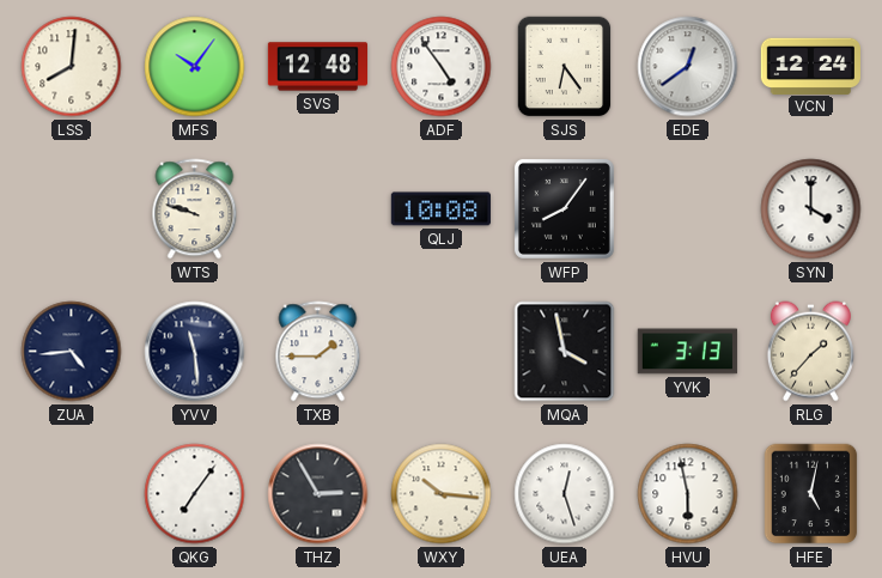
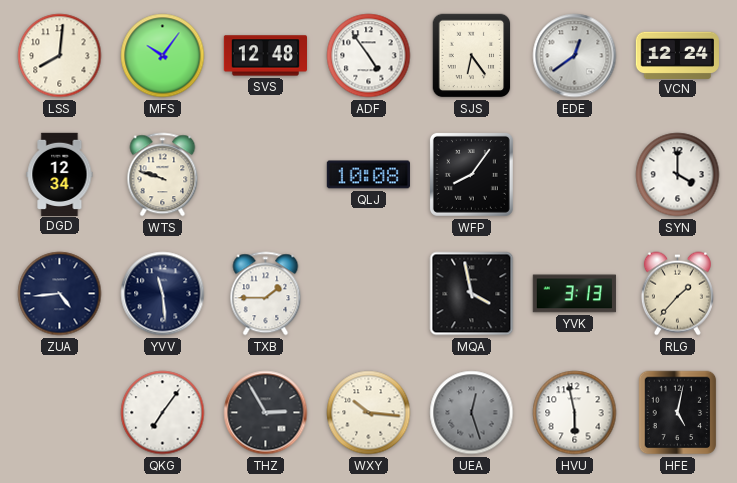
DGD: none -> 12:34 (60, 174)
UEA dial: white -> grey (472, 413)
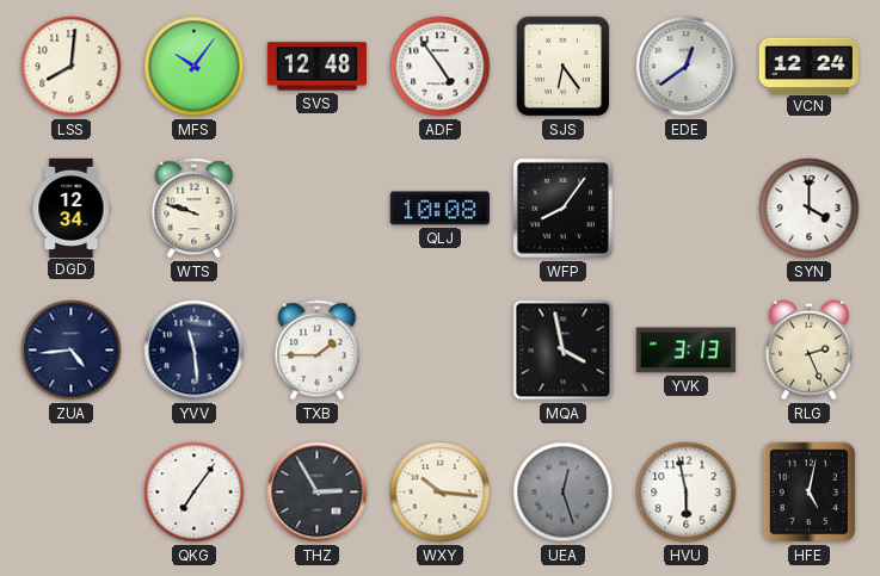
RLG: 1:37 -> 2:26 (808, 351)
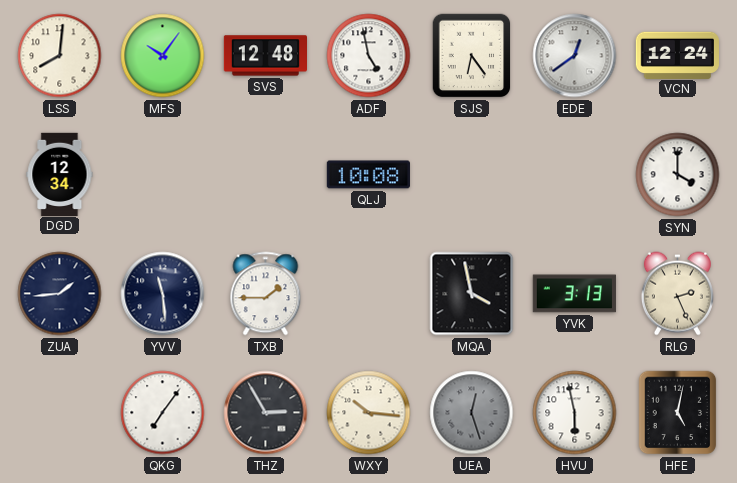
ADF: 4:54 -> 4:58 (369, 56)
WTS: 9:48 -> none (195, 209)
WFP: 8:06 -> none (562, 208)
ZUA: 4:44 -> 1:44 (60, 294)
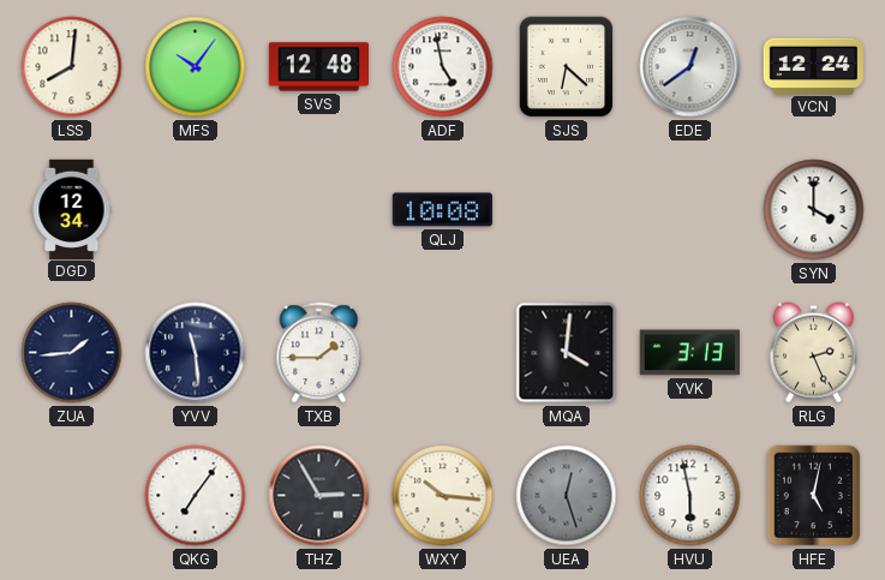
SJS: 6:24 -> 6:22 (567, 67)
MQA: 3:58 -> 4:01 (567, 353)
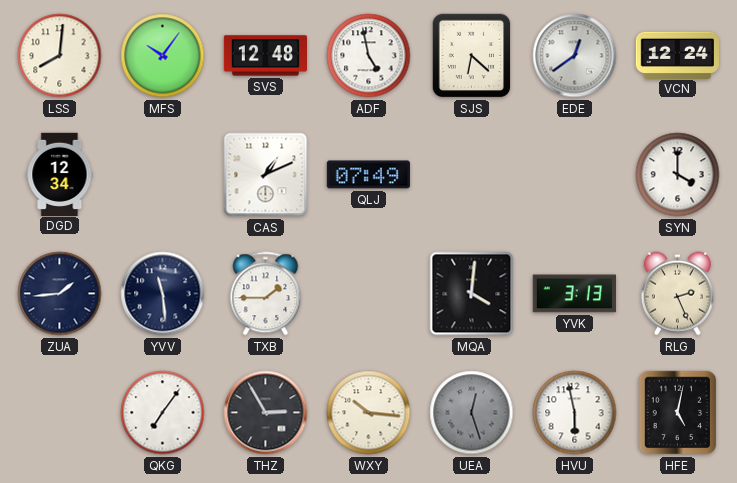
CAS: none -> 1:11 (266, 175)
QLJ: 10:08 -> 07:49 (368, 175)
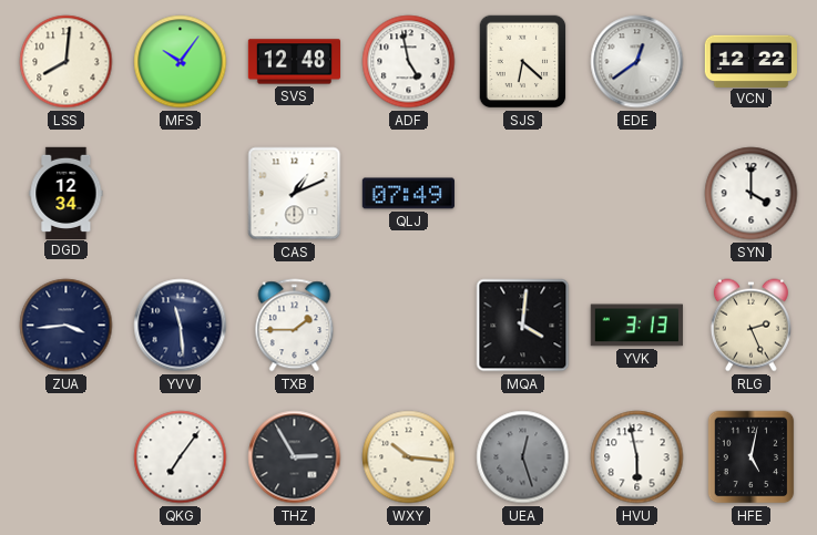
VCN: 12:24 -> 12:22 (750, 61)
ZUA: 1:44 -> 3:44 (67, 326)
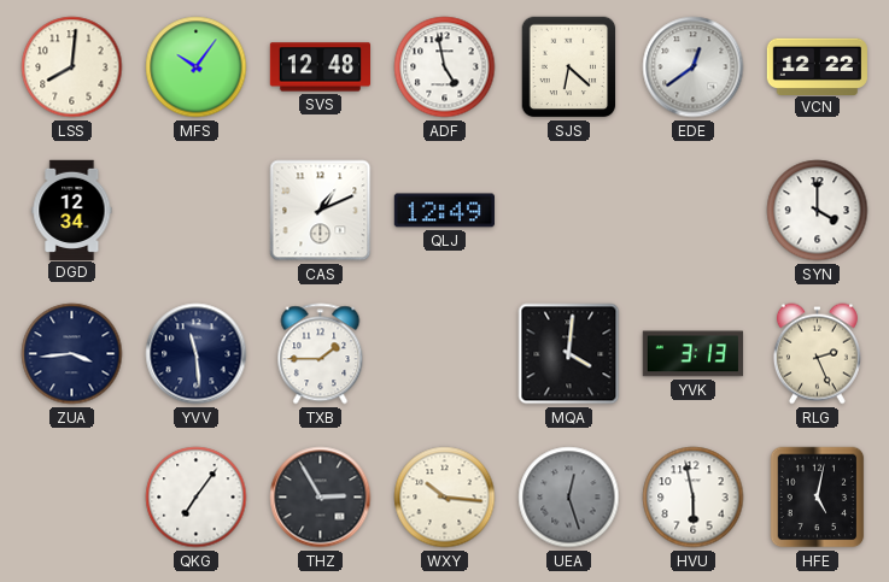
QLJ: 07:49 -> 12:49 (444, 211)
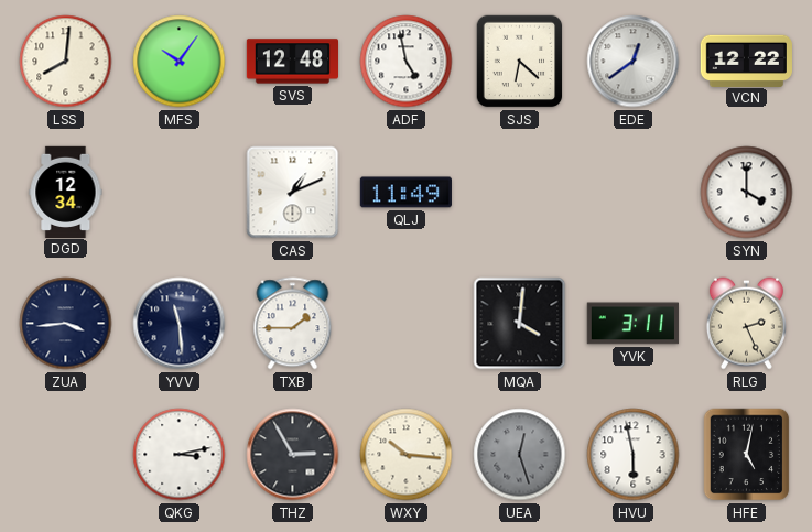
QLJ: 12:49 -> 11:49 (405, 193)
YVK: 3:13 -> 3:11 (632, 324)
QKG: 7:06 -> 3:13 (180, 455)
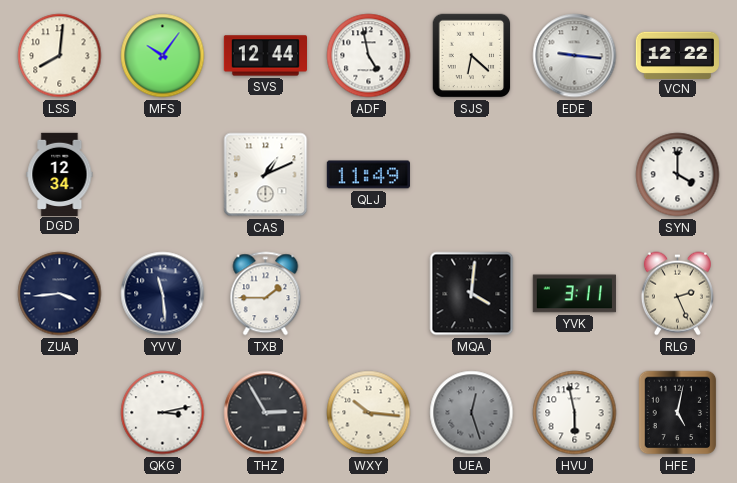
SVS: 12:48 -> 12:44 (265, 56)
EDE: 12:39 -> 9:16 (575, 56)
